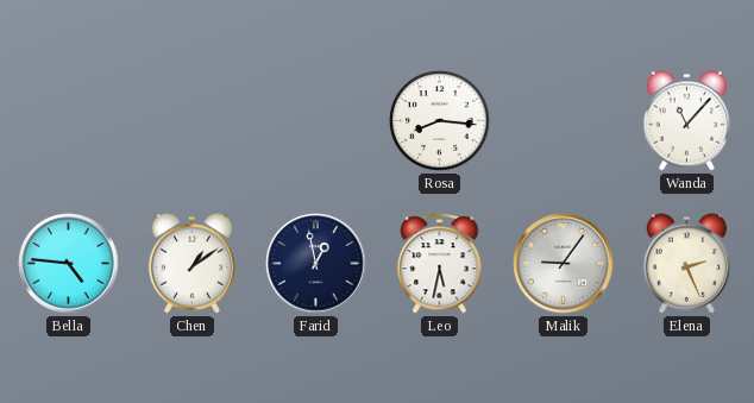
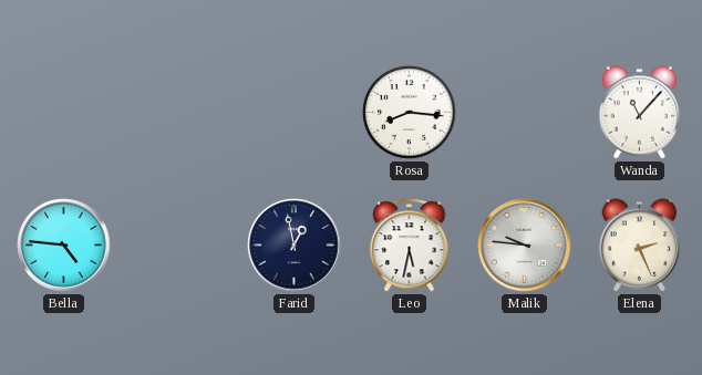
Chen: 1:09 -> none (193, 264)
Malik: 9:06 -> 9:46 (525, 246)
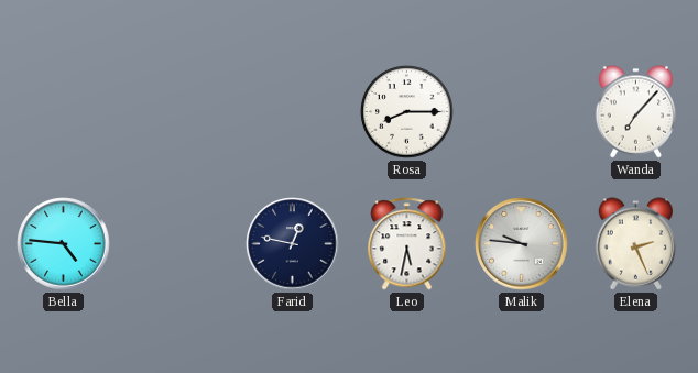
Rosa: 8:16 -> 8:15 (407, 112)
Wanda: 11:07 -> 7:07 (636, 112)
Farid: 12:58 -> 12:47 (293, 244)
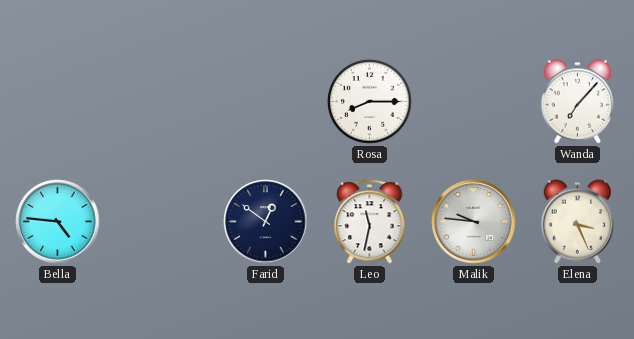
Farid: 12:47 -> 12:51 (266, 222)
Leo: 5:32 -> 11:32 (370, 222)
Elena: 2:26 -> 3:26 (578, 222)
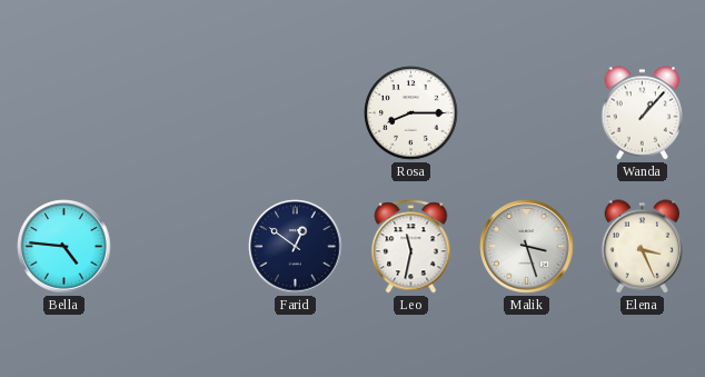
Wanda: 7:07 -> 1:07 (643, 113)
Malik: 9:46 -> 3:27 (527, 247)
